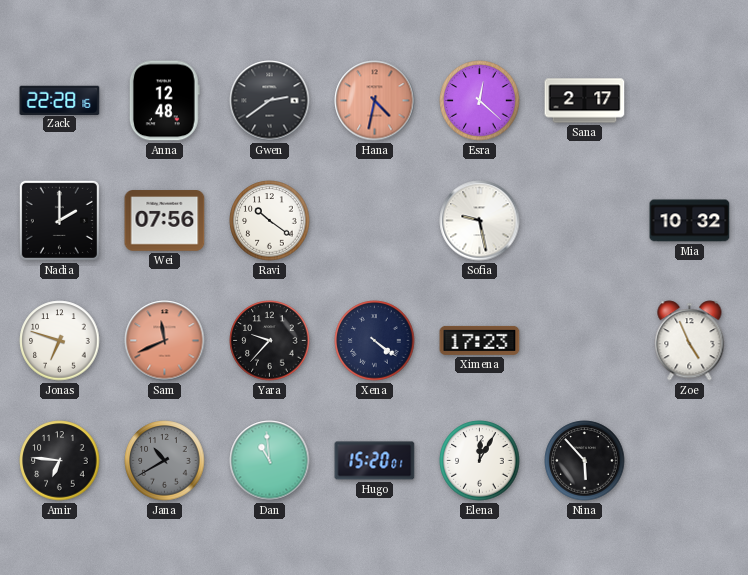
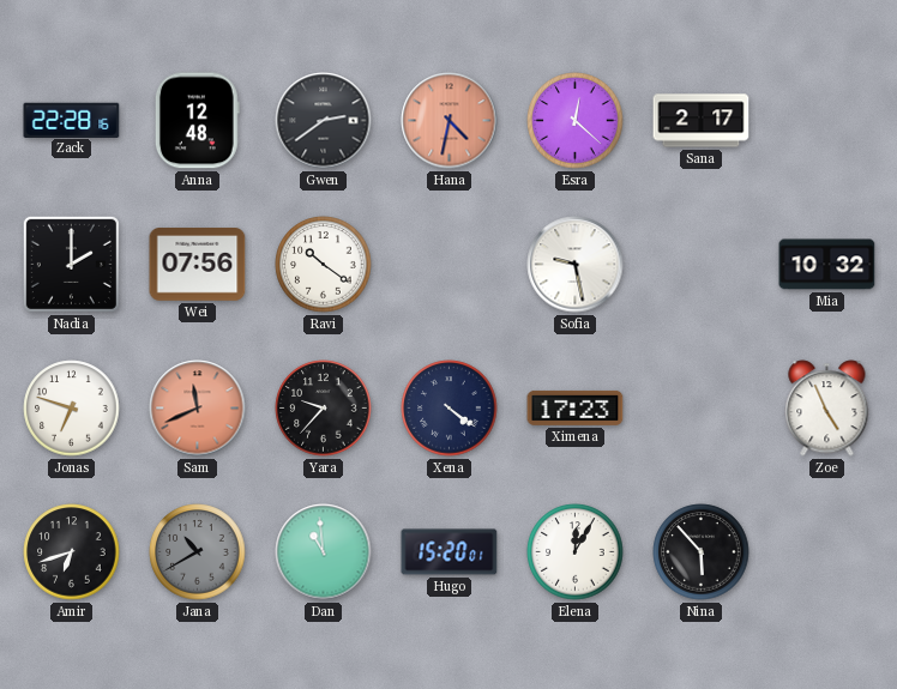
Amir: 6:46 -> 6:42 (72, 552)
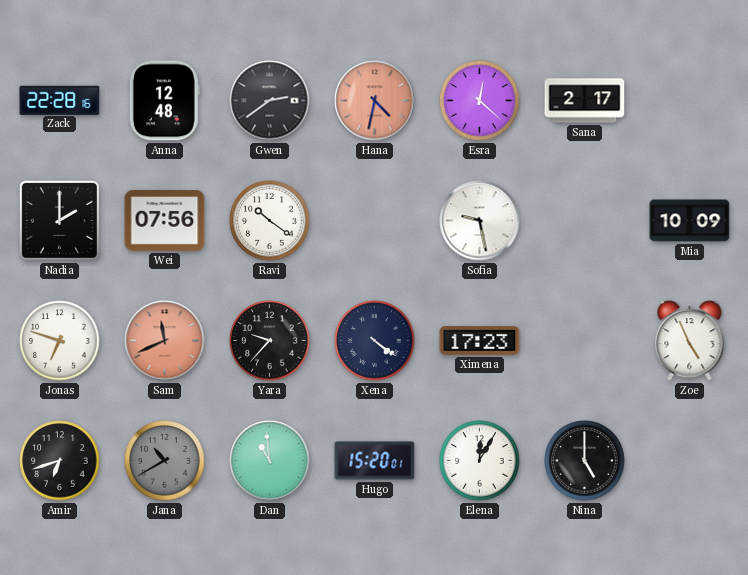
Mia: 10:32 -> 10:09 (690, 221)
Nina: 5:53 -> 5:00 (585, 461)
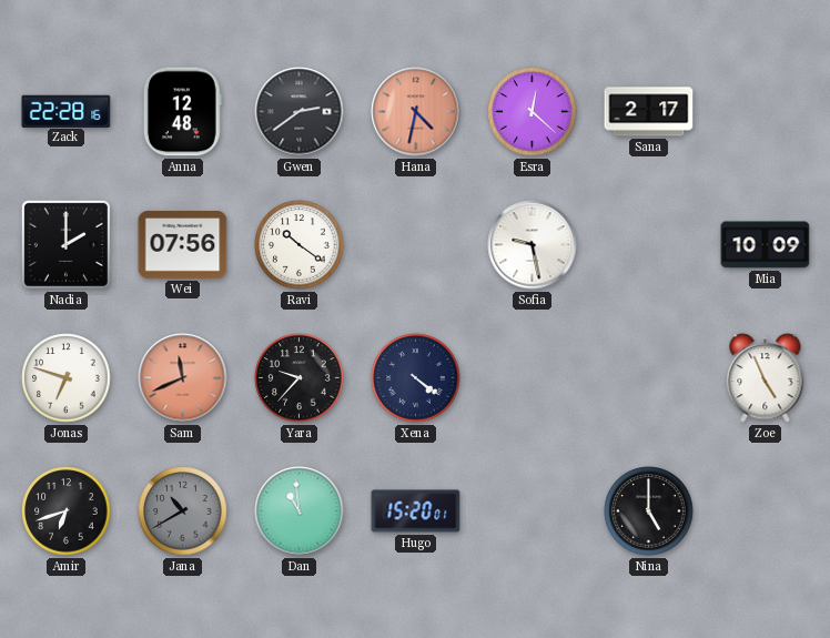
Ximena: 17:23 -> none (480, 340)
Elena: 12:05 -> none (480, 461)
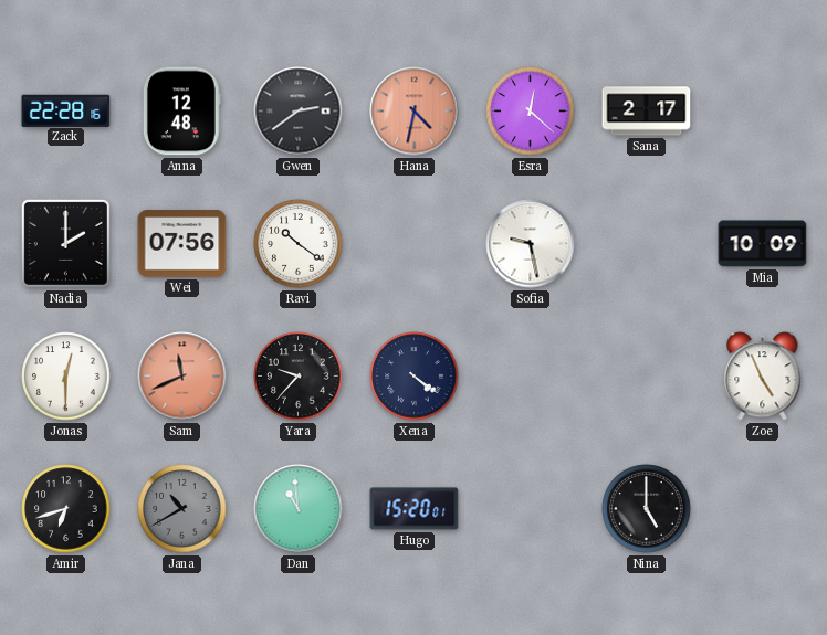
Jonas: 6:48 -> 12:30 (66, 377)
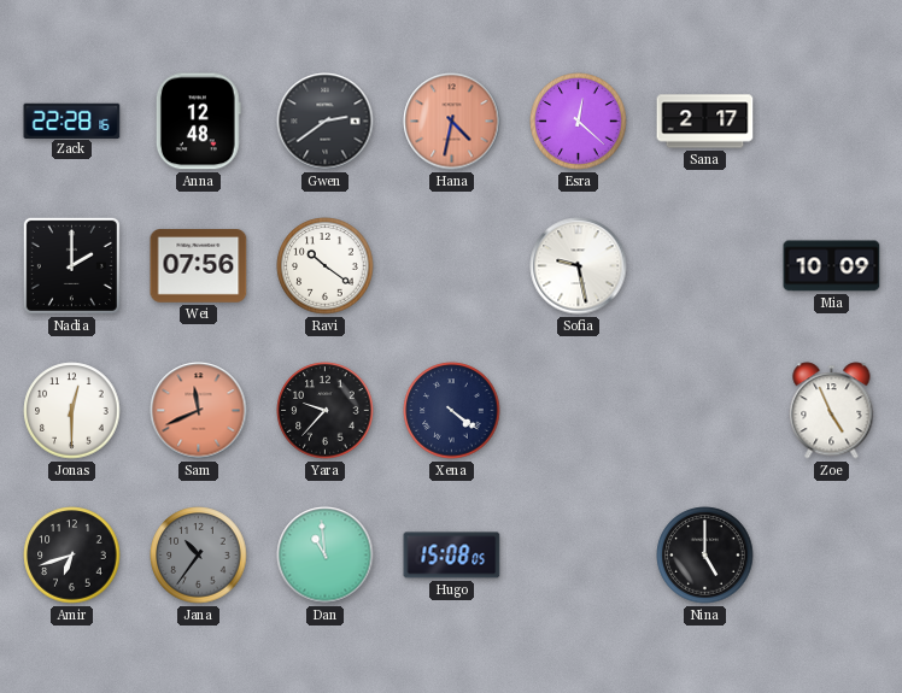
Jana: 10:40 -> 10:36 (199, 556)
Hugo: 15:20 -> 15:08 (452, 556)
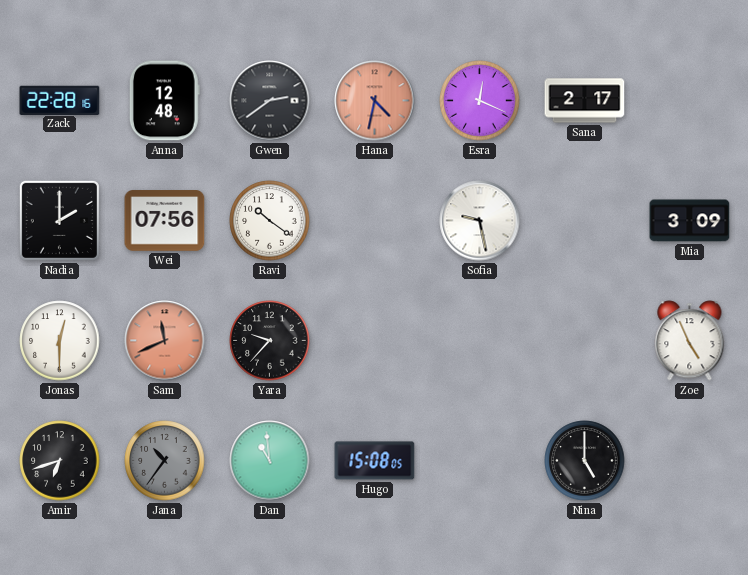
Esra: 12:22 -> 12:19 (480, 101)
Mia: 10:09 -> 3:09 (690, 221)
Xena: 4:21 -> none (452, 411)
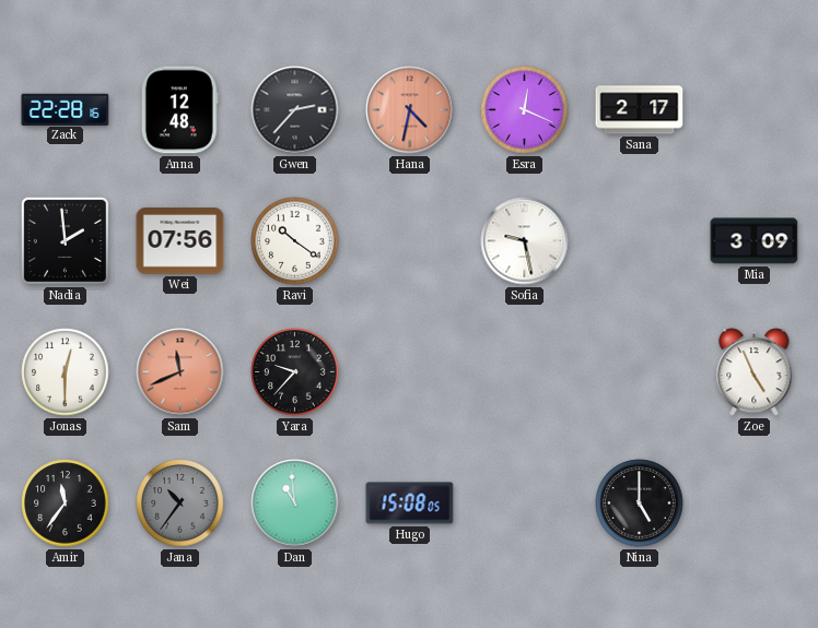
Gwen: 2:39 -> 2:37 (295, 110)
Nadia: 2:00 -> 1:59 (65, 240)
Amir: 6:42 -> 11:36 (66, 503)
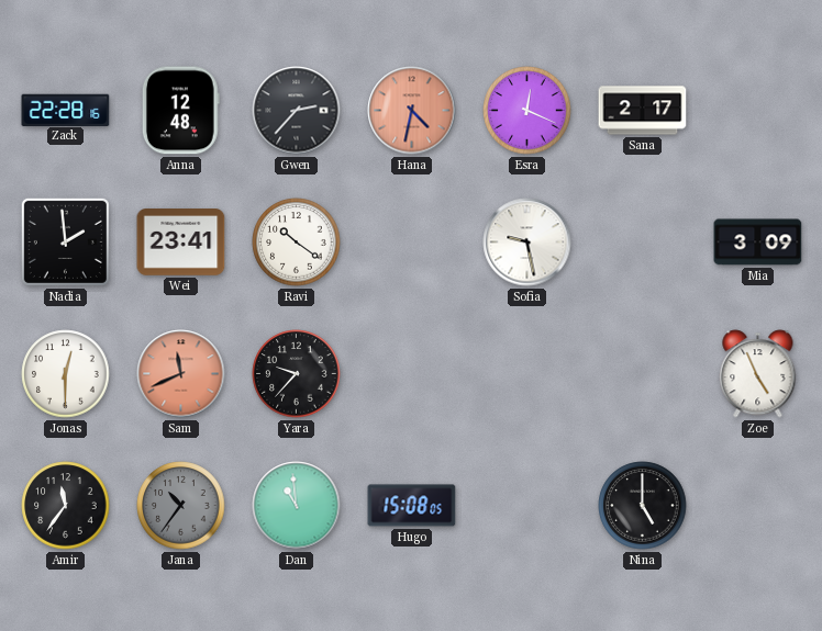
Wei: 07:56 -> 23:41 (181, 243)
